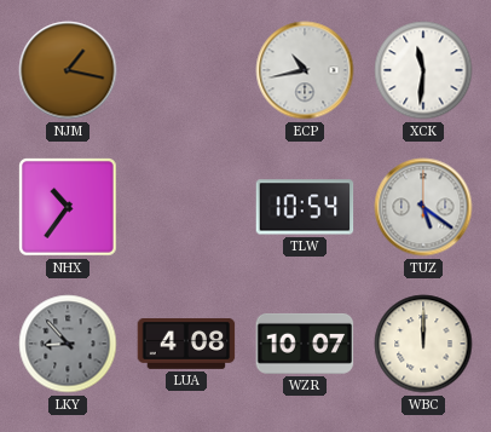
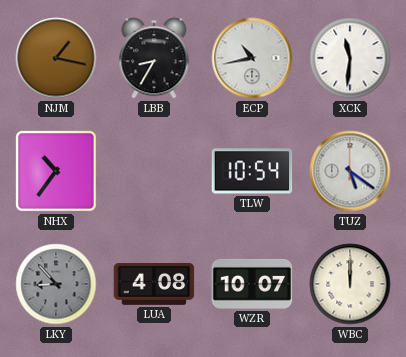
LBB: none -> 8:35 (154, 58)
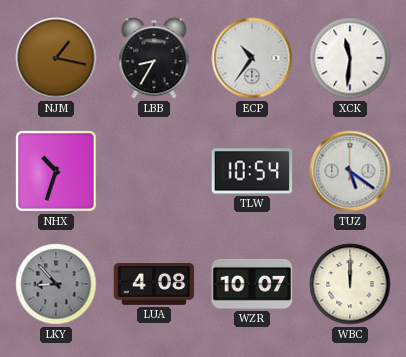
ECP: 10:43 -> 10:36 (252, 58)
NHX: 10:36 -> 10:33 (57, 172)
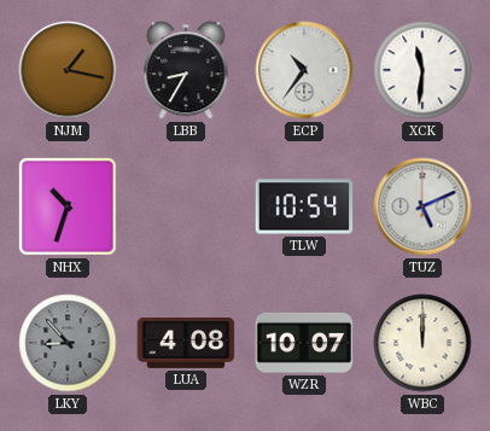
TUZ: 5:21 -> 5:11 (422, 206)
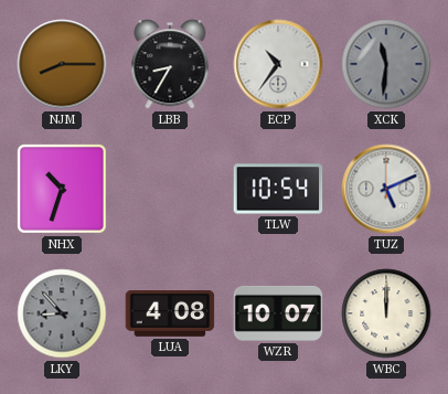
NJM: 1:17 -> 8:15 (62, 64)
XCK dial: white -> grey (386, 64)
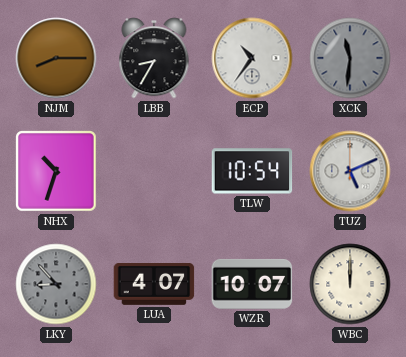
LUA: 4:08 -> 4:07 (154, 285)
